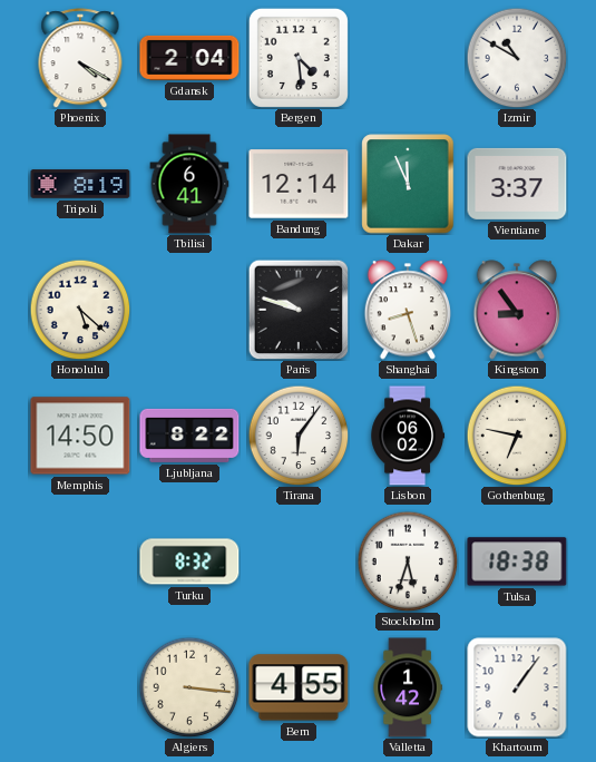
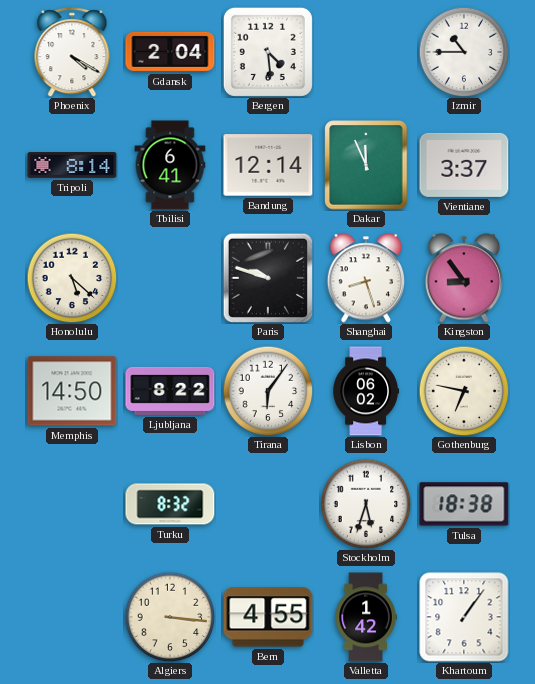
Izmir: 10:50 -> 10:45 (464, 52)
Tripoli: 8:19 -> 8:14 (72, 165)
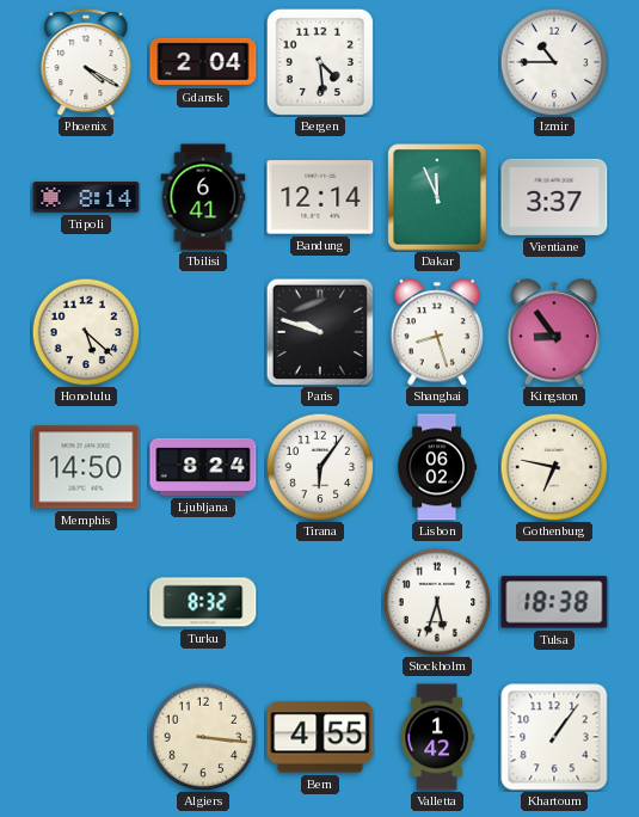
Ljubljana: 8:22 -> 8:24 (203, 467)
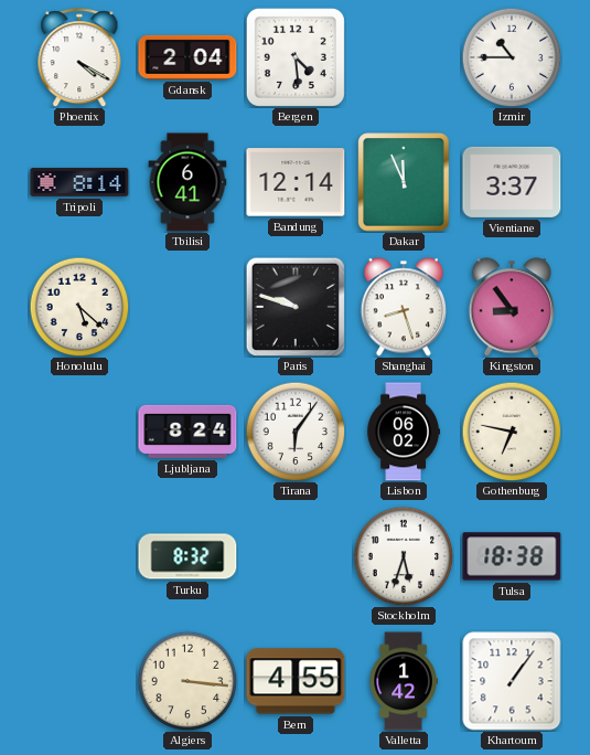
Memphis: 14:50 -> none (86, 467)
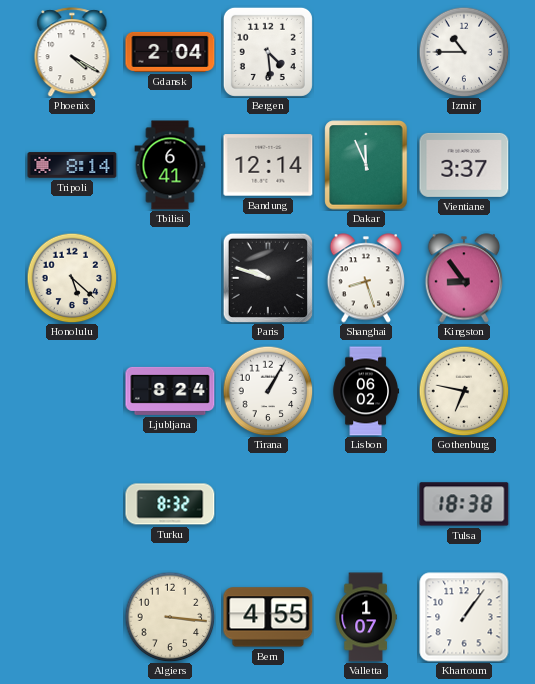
Tirana: 6:06 -> 1:05 (268, 391)
Stockholm: 5:33 -> none (404, 556)
Valletta: 1:42 -> 1:07 (366, 617)
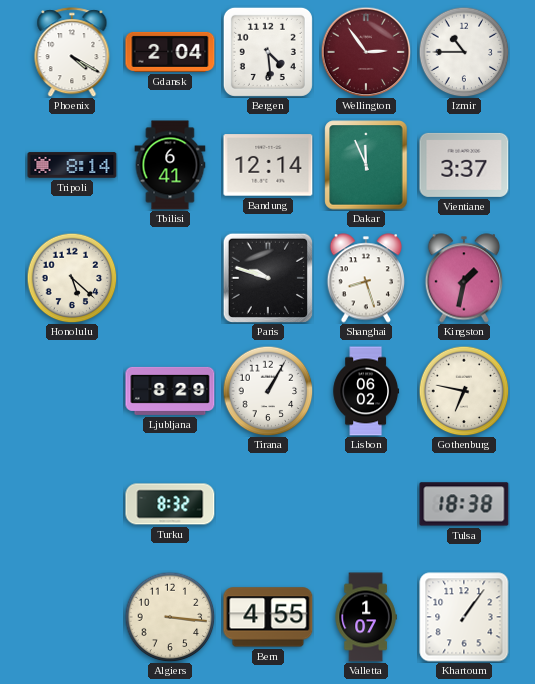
Wellington: none -> 2:54 (366, 52)
Kingston: 8:54 -> 1:32 (463, 278)
Ljubljana: 8:24 -> 8:29 (170, 391)
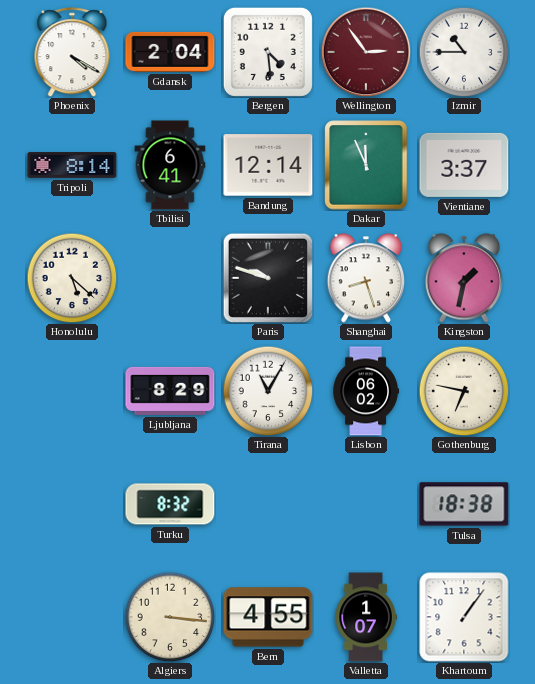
Tirana: 1:05 -> 11:05 (268, 391)
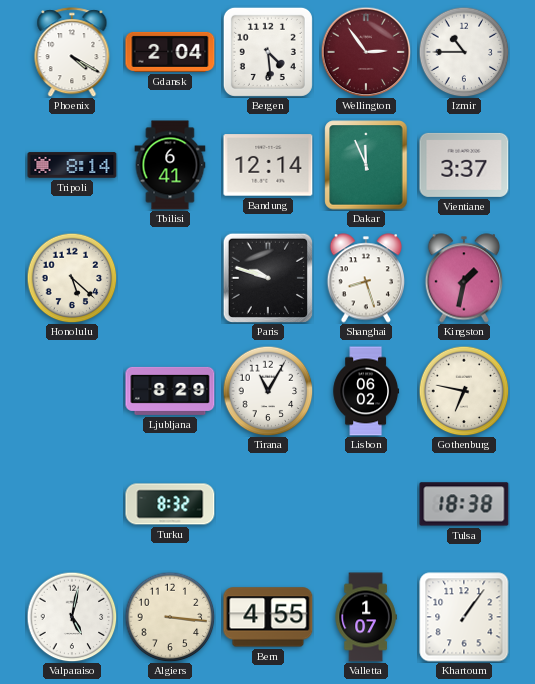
Valparaiso: none -> 5:02 (72, 617)
